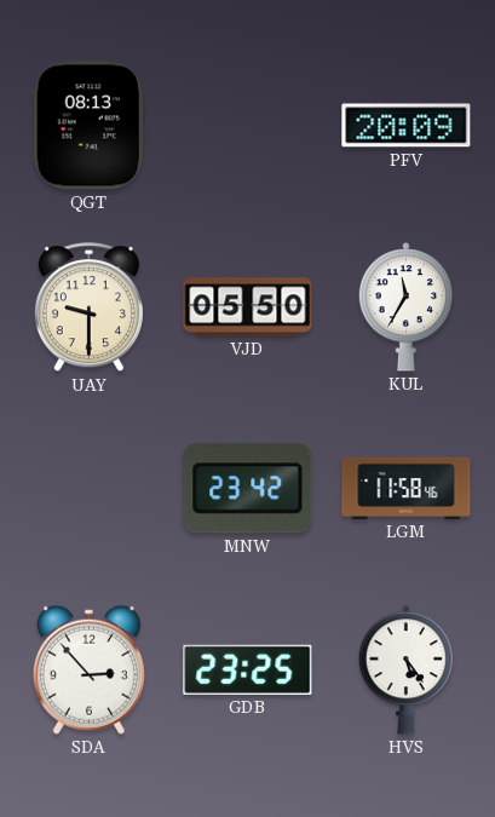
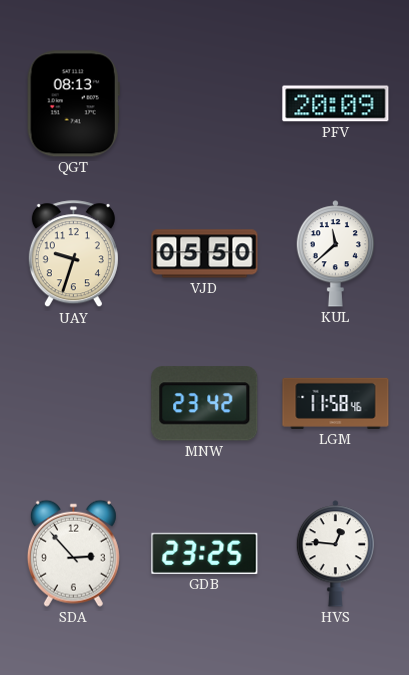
UAY: 9:30 -> 9:33 (73, 254)
KUL: 11:35 -> 11:38 (336, 254)
HVS: 5:24 -> 12:46 (336, 554)
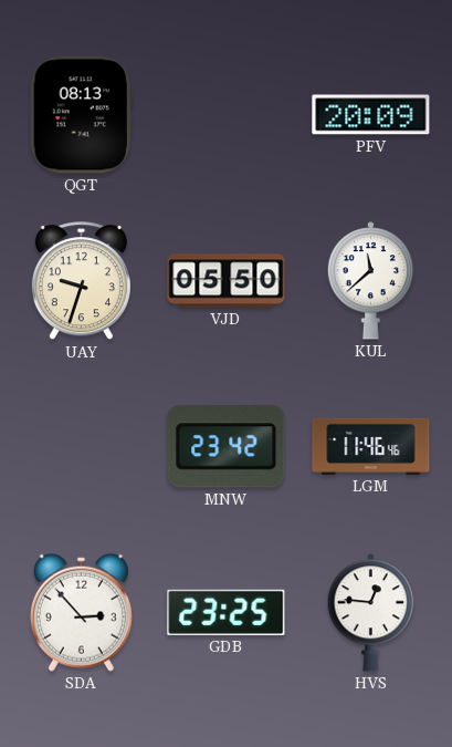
LGM: 11:58 -> 11:46 (371, 446)
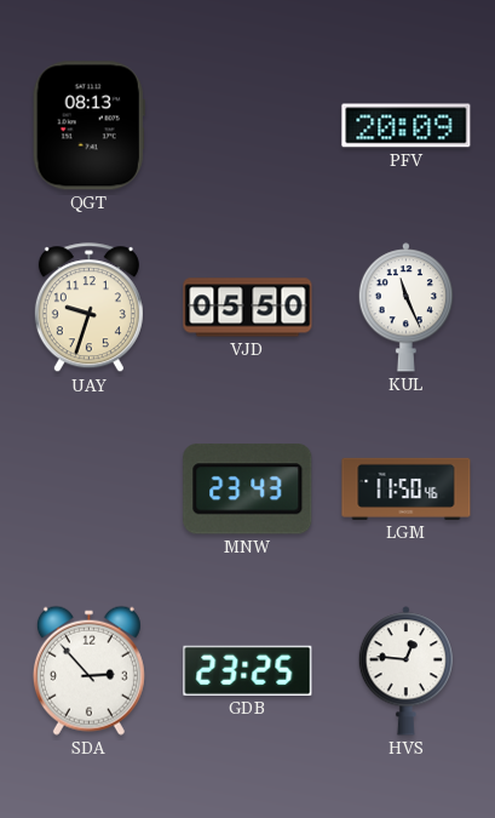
KUL: 11:38 -> 11:26 (407, 308)
MNW: 23:42 -> 23:43 (248, 490)
LGM: 11:46 -> 11:50 (407, 488)
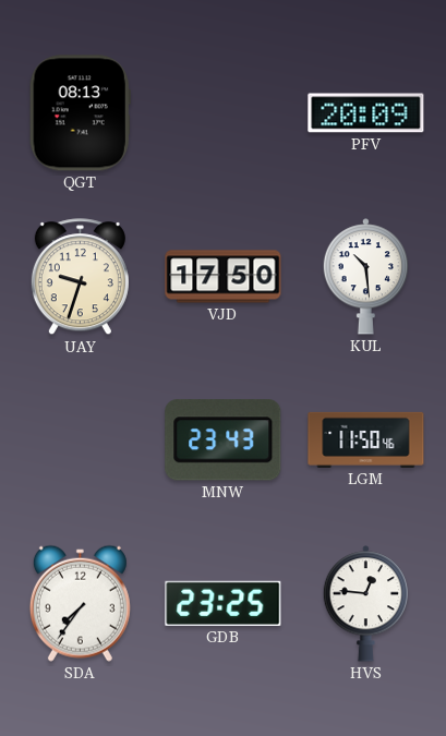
VJD: 05:50 -> 17:50 (224, 277)
KUL: 11:26 -> 10:29 (366, 277)
SDA: 2:53 -> 7:36 (80, 603)
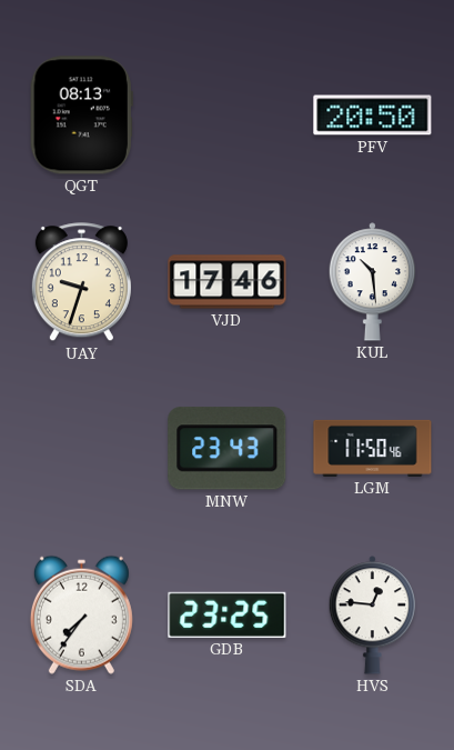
PFV: 20:09 -> 20:50 (373, 116)
VJD: 17:50 -> 17:46 (228, 282)
